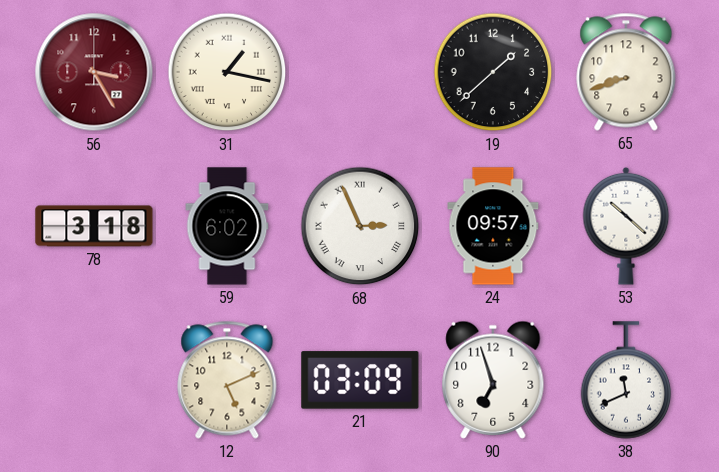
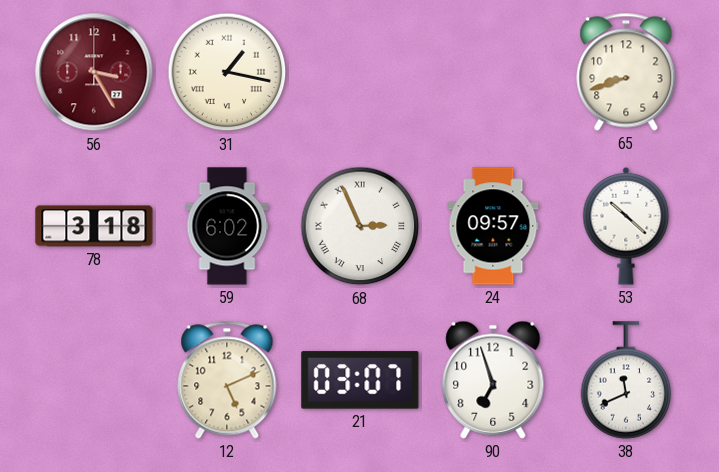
19: 1:38 -> none (493, 72)
21: 03:09 -> 03:07 (360, 380)
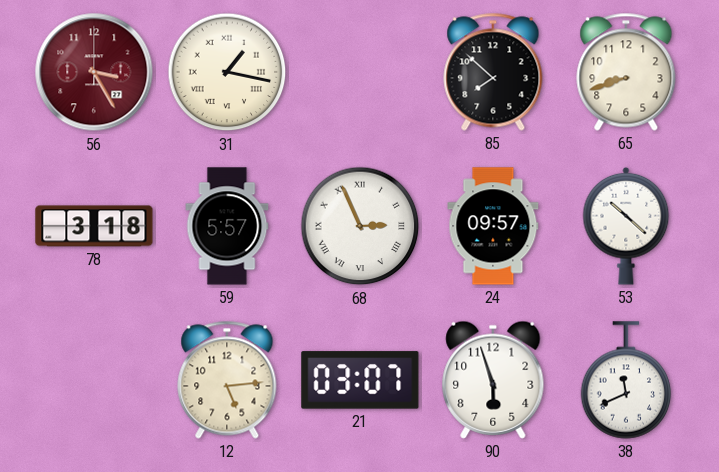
85: none -> 7:52 (493, 72)
59: 6:02 -> 5:57 (227, 226)
12: 5:11 -> 5:14 (227, 380)
90: 6:57 -> 5:57 (493, 380)
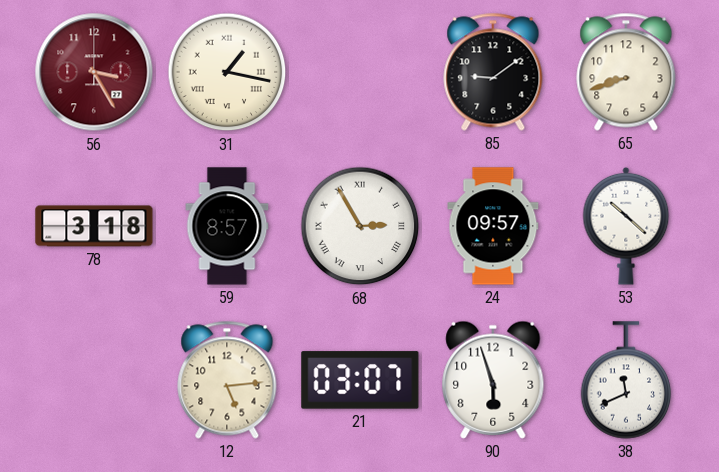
85: 7:52 -> 9:09 (493, 72)
59: 5:57 -> 8:57 (227, 226)
68: 2:56 -> 2:55 (360, 226)
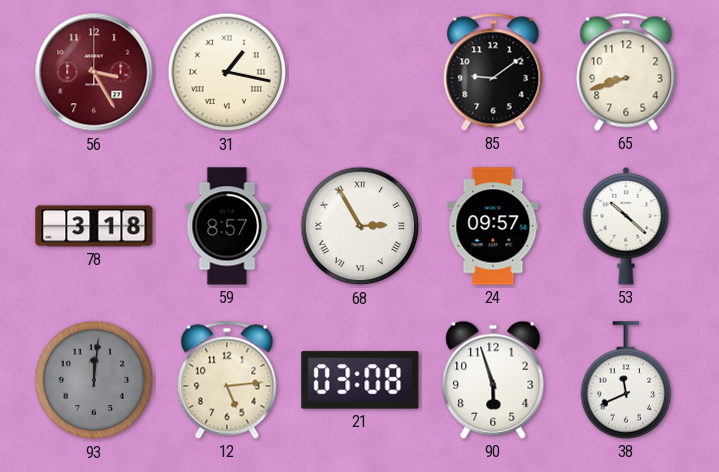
93: none -> 12:01 (94, 380)
21: 03:07 -> 03:08 (360, 380)
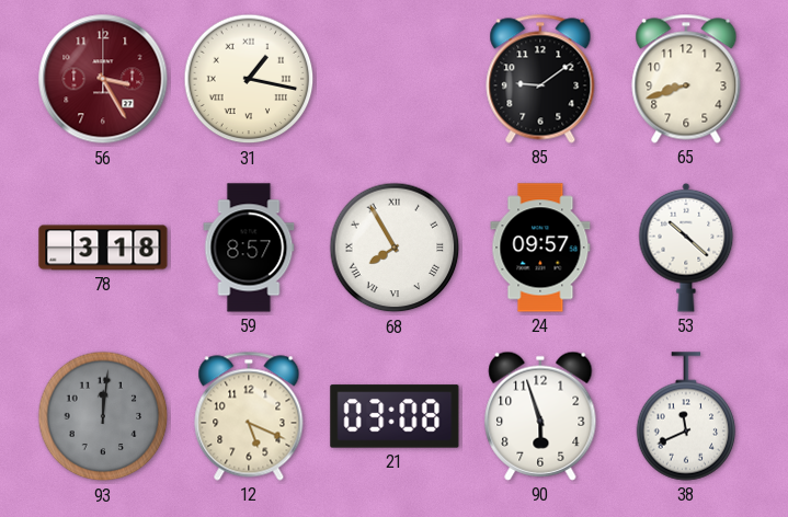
68: 2:55 -> 7:55 (395, 248)
12: 5:14 -> 5:19 (249, 416)
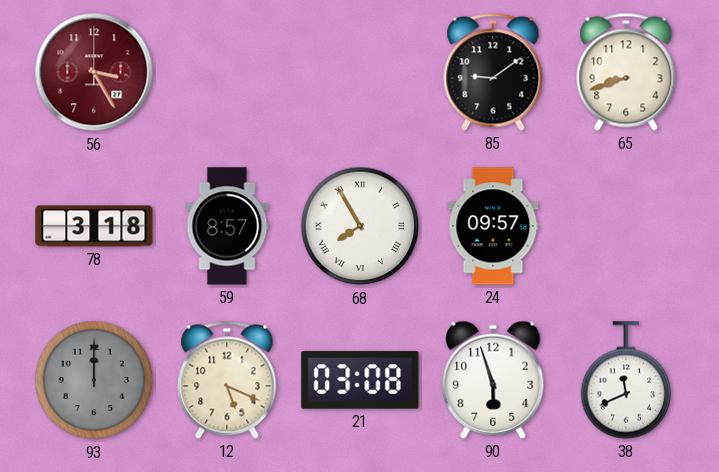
31: 1:17 -> none (249, 79)
53: 10:22 -> none (686, 248)
93: 12:01 -> 12:00 (94, 380)
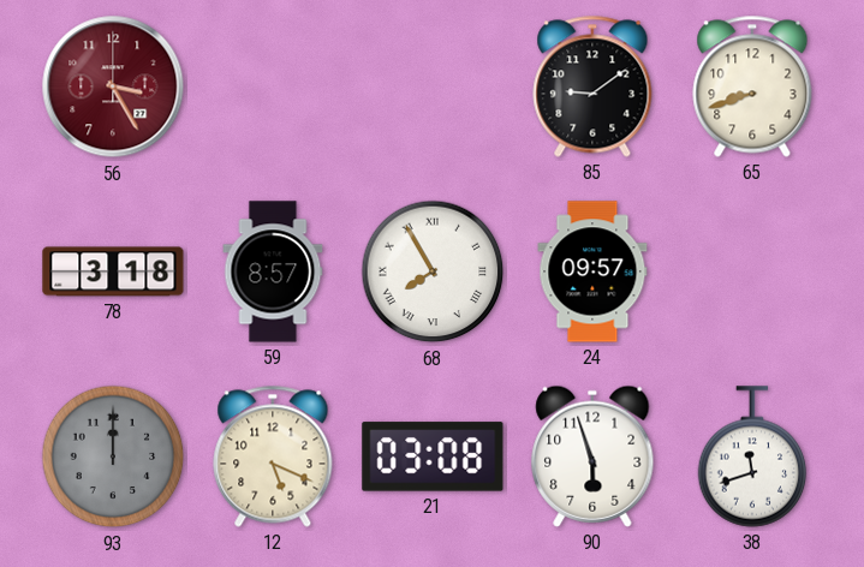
38: 11:41 -> 11:42 (752, 456)
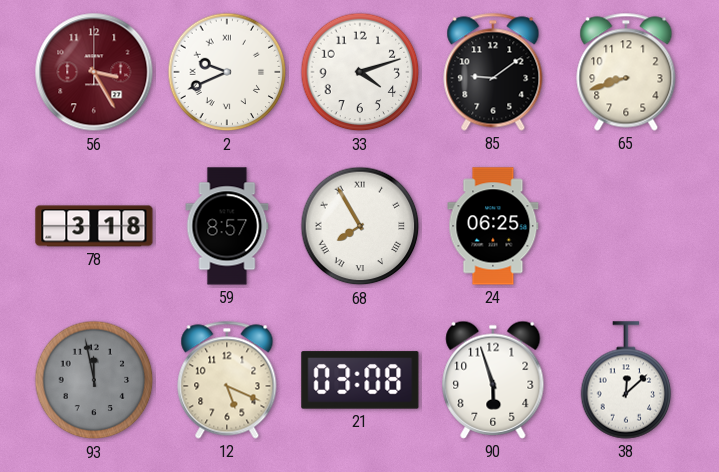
2: none -> 9:41 (227, 72)
33: none -> 4:12 (360, 72)
24: 09:57 -> 06:25 (493, 226)
93: 12:00 -> 11:58 (94, 380)
38: 11:42 -> 12:08 (626, 380)
